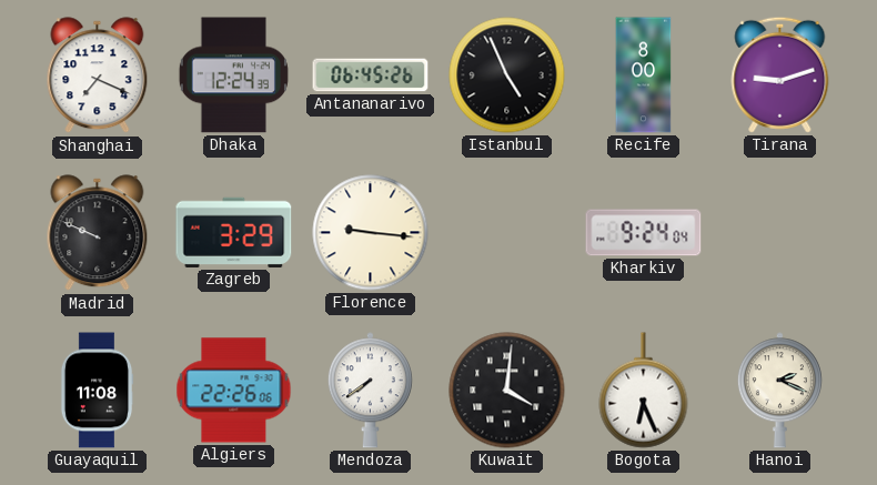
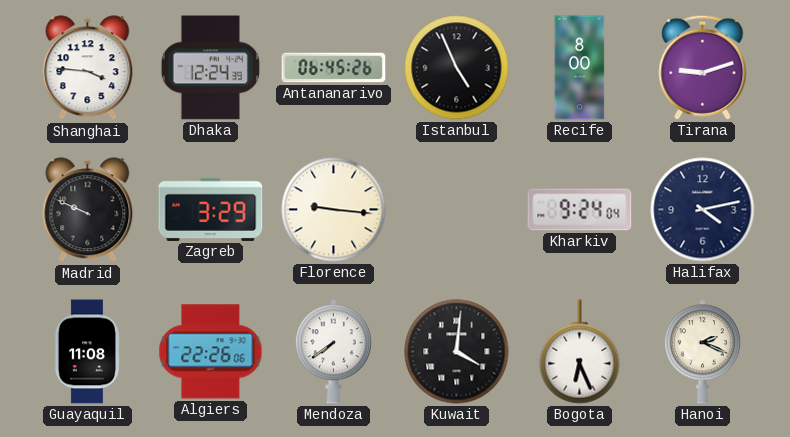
Shanghai: 7:19 -> 3:46 (88, 68)
Halifax: none -> 4:13 (703, 210)
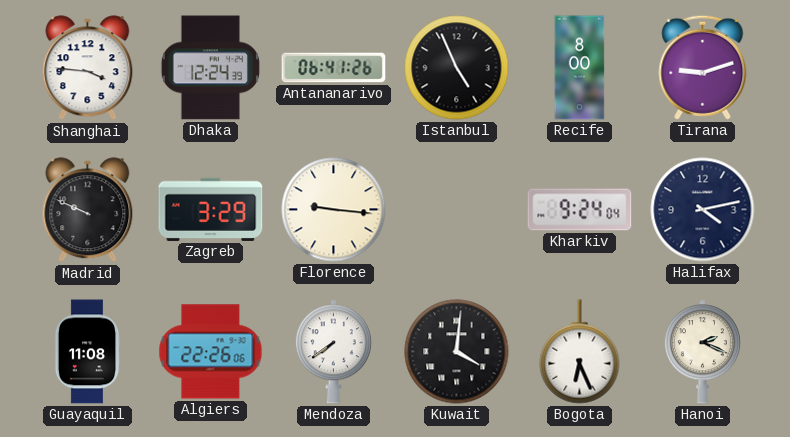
Antananarivo: 06:45 -> 06:41 (334, 68)
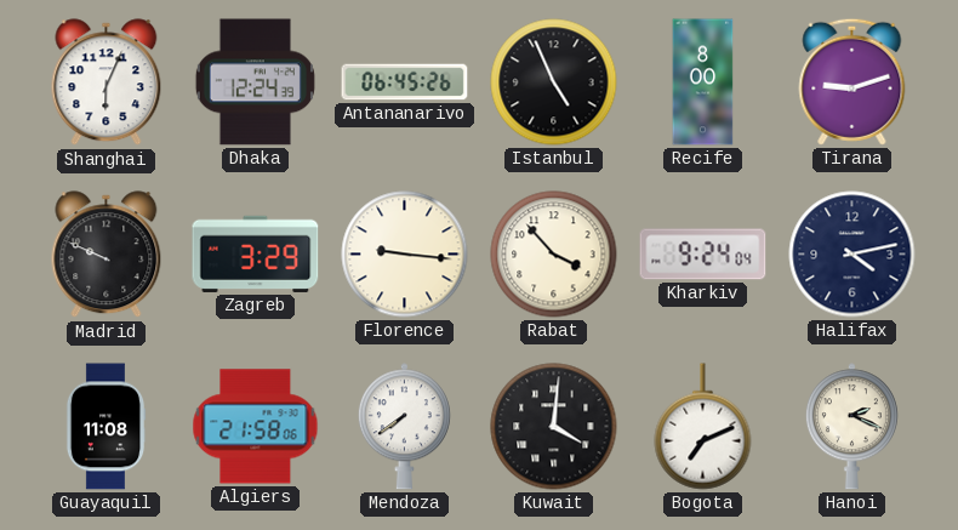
Shanghai: 3:46 -> 6:04 (107, 82)
Antananarivo: 06:41 -> 06:45 (405, 82)
Rabat: none -> 3:53 (554, 255)
Algiers: 22:26 -> 21:58 (256, 427)
Bogota: 6:26 -> 7:11 (703, 427)
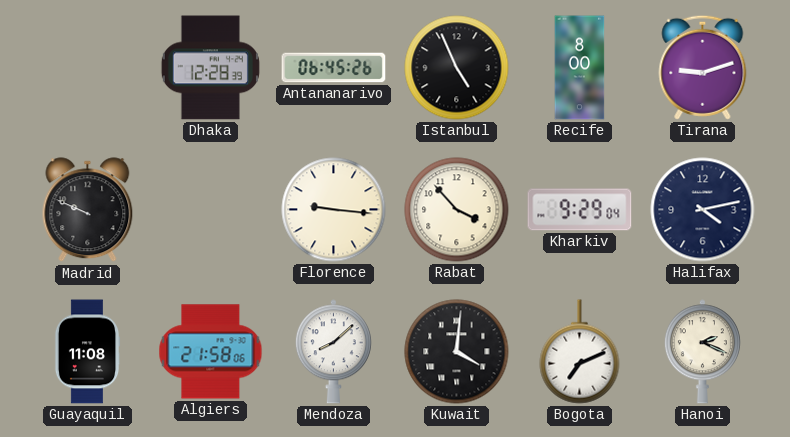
Shanghai: 6:04 -> none (107, 82)
Dhaka: 12:24 -> 12:28 (210, 68)
Zagreb: 3:29 -> none (256, 253)
Kharkiv: 9:24 -> 9:29 (580, 210)
Mendoza: 7:39 -> 8:08 (333, 352)
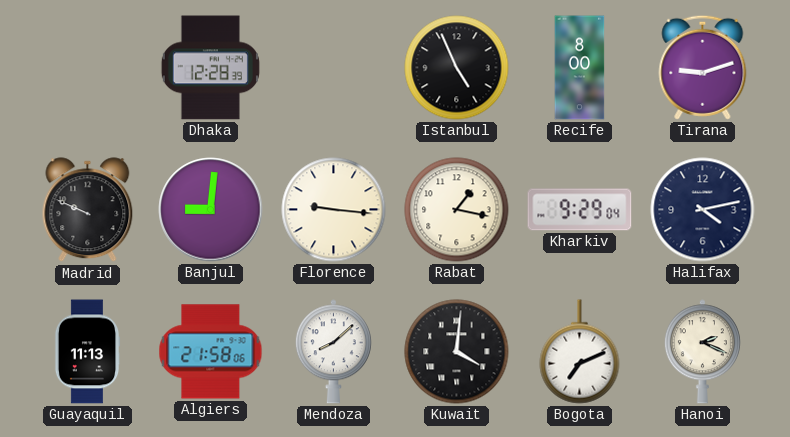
Antananarivo: 06:45 -> none (334, 68)
Banjul: none -> 9:01 (211, 210)
Rabat: 3:53 -> 1:17 (457, 210)
Guayaquil: 11:08 -> 11:13 (87, 352)
